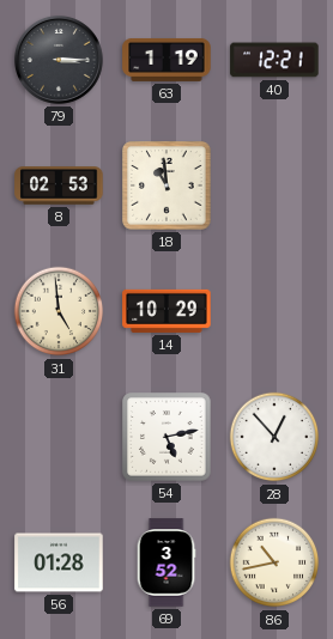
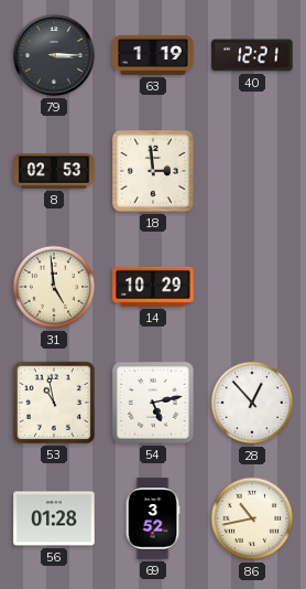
18: 10:59 -> 2:59 (153, 171)
53: none -> 10:58 (54, 403)
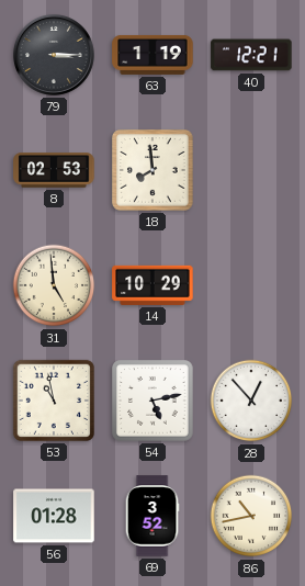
18: 2:59 -> 7:59 (152, 170)
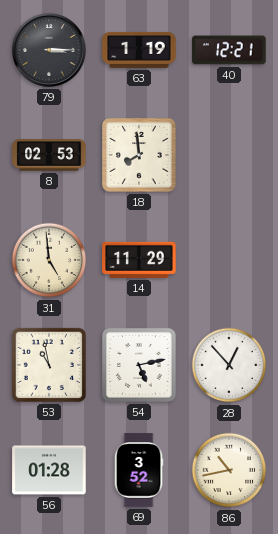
14: 10:29 -> 11:29 (139, 260)
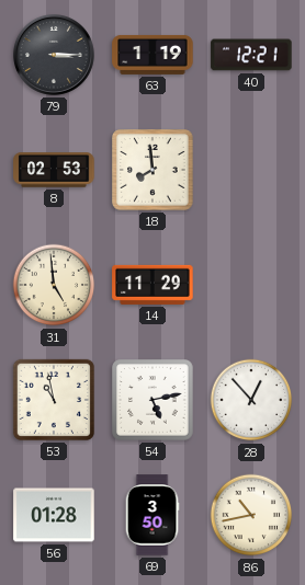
69: 3:52 -> 3:50 (152, 515)
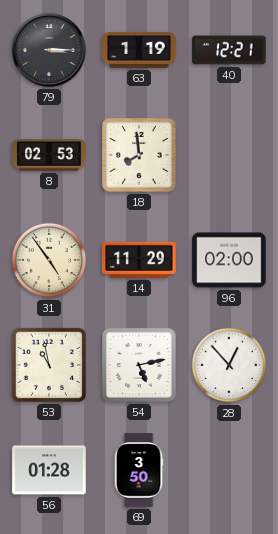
31: 4:59 -> 4:54 (49, 260)
96: none -> 02:00 (229, 260)
86: 10:43 -> none (251, 515)
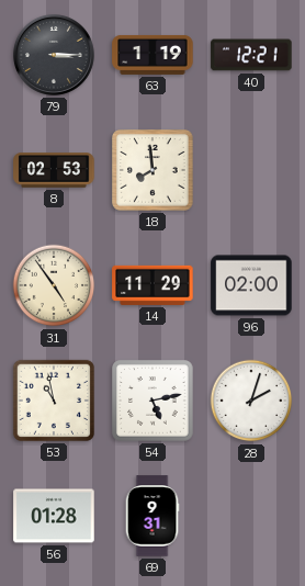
28: 12:53 -> 2:03 (251, 401)
69: 3:50 -> 9:31 (152, 516)
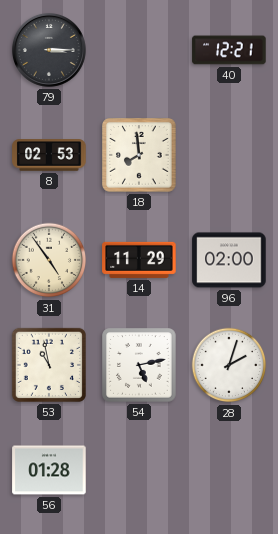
63: 1:19 -> none (152, 55)
69: 9:31 -> none (152, 516)
